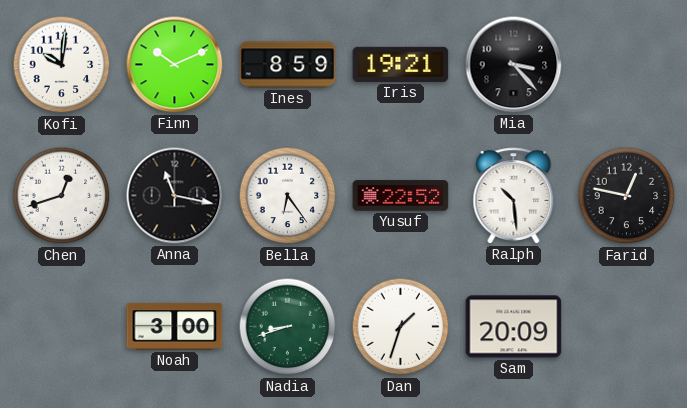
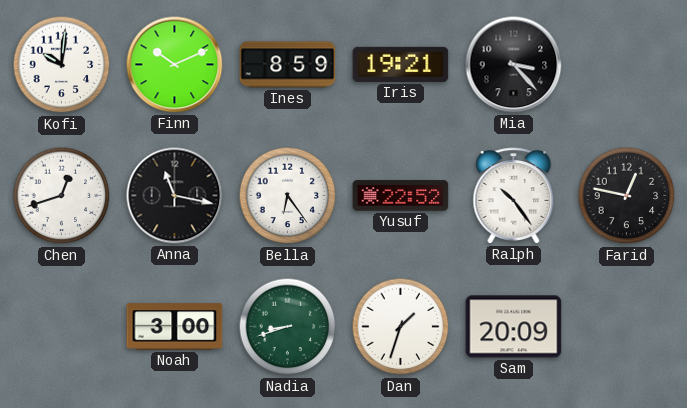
Ralph: 10:29 -> 10:24 (514, 196)
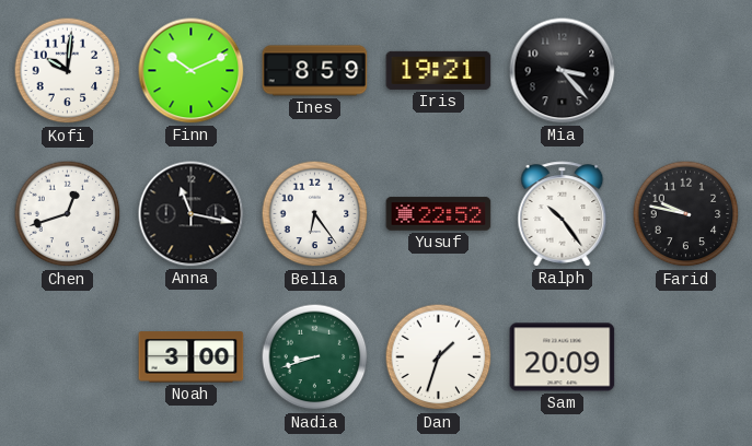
Farid: 12:47 -> 9:47 (686, 214)
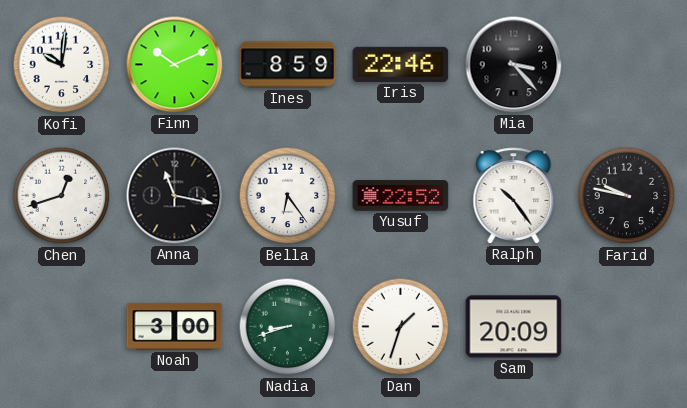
Iris: 19:21 -> 22:46 (401, 64)
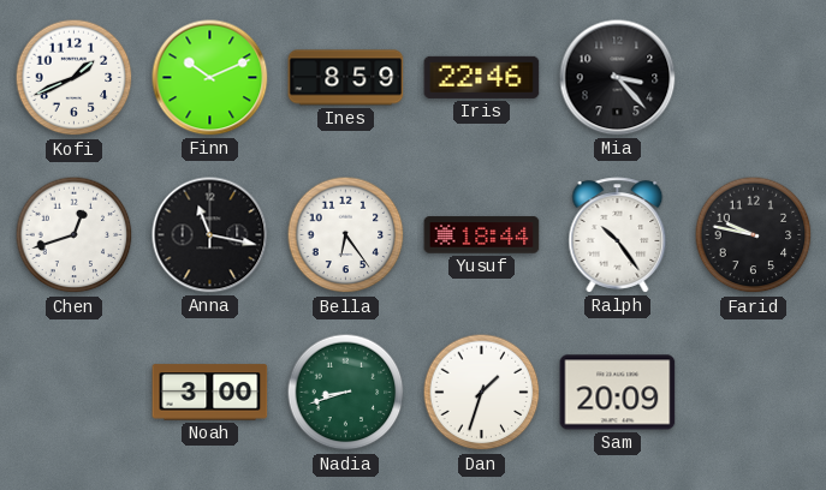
Kofi: 10:01 -> 1:41 (75, 78)
Yusuf: 22:52 -> 18:44 (482, 235)
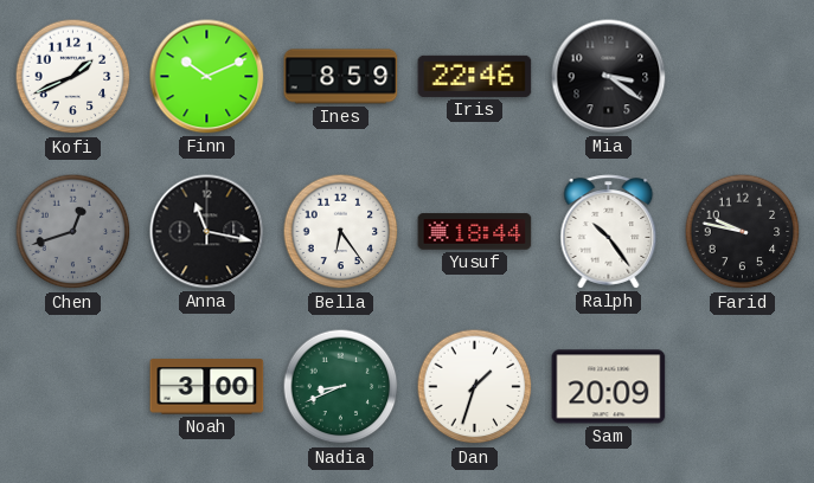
Mia: 3:23 -> 3:21 (609, 77)
Chen dial: white -> grey (73, 232)
Nadia: 8:42 -> 8:41 (341, 387)
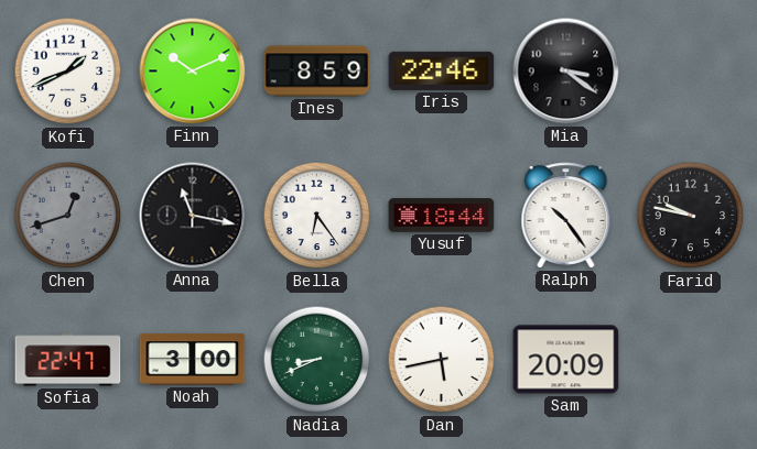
Sofia: none -> 22:47 (68, 360)
Dan: 1:33 -> 5:43 (442, 360)
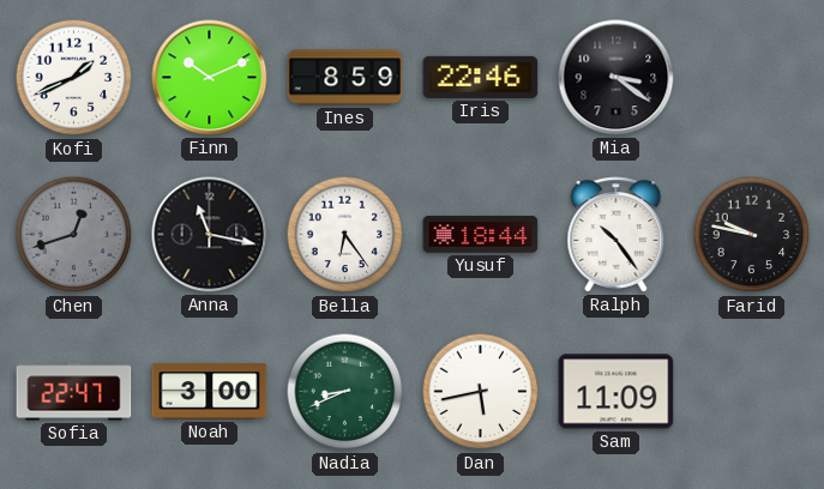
Sam: 20:09 -> 11:09 (617, 392)
